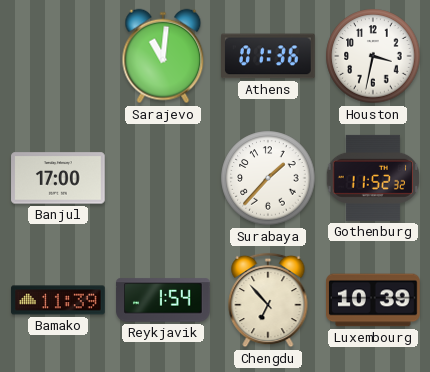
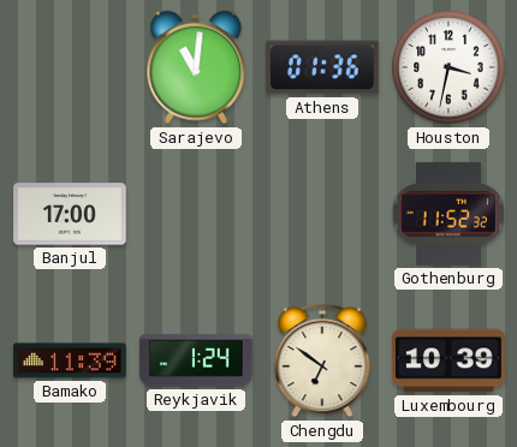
Surabaya: 1:37 -> none (268, 178)
Reykjavik: 1:54 -> 1:24 (196, 360)
Chengdu: 6:53 -> 6:51 (322, 360)
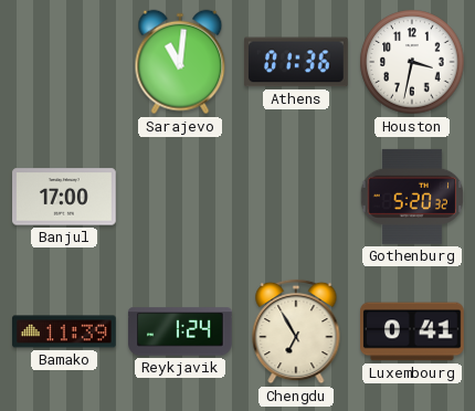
Gothenburg: 11:52 -> 5:20 (411, 197)
Chengdu: 6:51 -> 6:55 (296, 331)
Luxembourg: 10:39 -> 0:41 (413, 331)
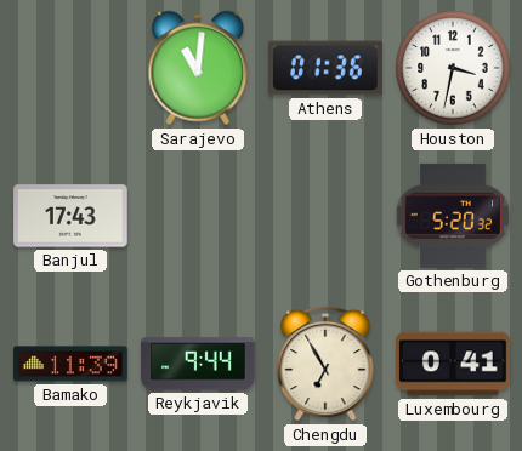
Banjul: 17:00 -> 17:43 (70, 216)
Reykjavik: 1:24 -> 9:44 (198, 364)
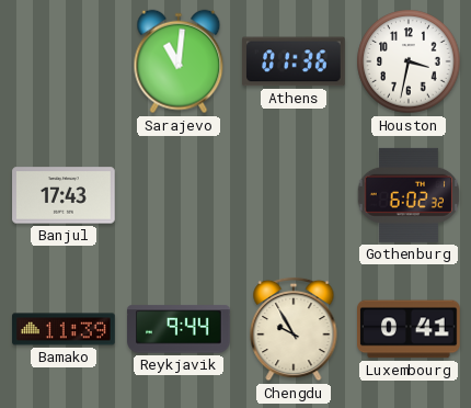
Gothenburg: 5:20 -> 6:02 (407, 195)
Chengdu: 6:55 -> 9:55 (294, 329)
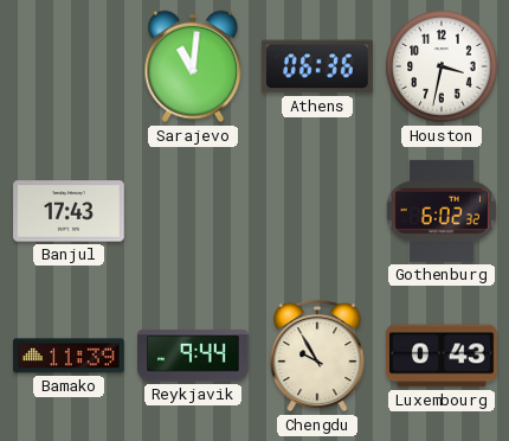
Athens: 01:36 -> 06:36 (318, 66)
Luxembourg: 0:41 -> 0:43 (443, 356)
